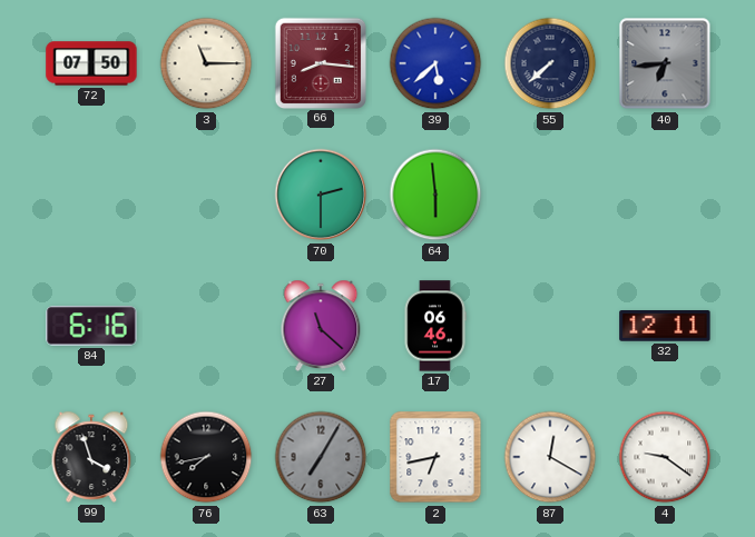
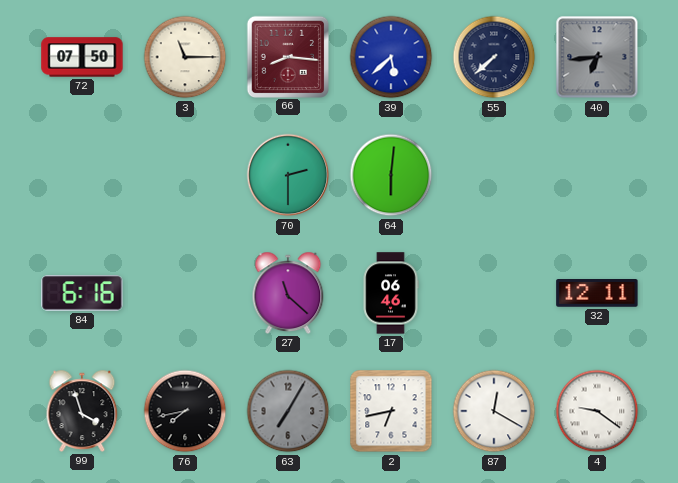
64: 5:59 -> 6:01 (391, 175)
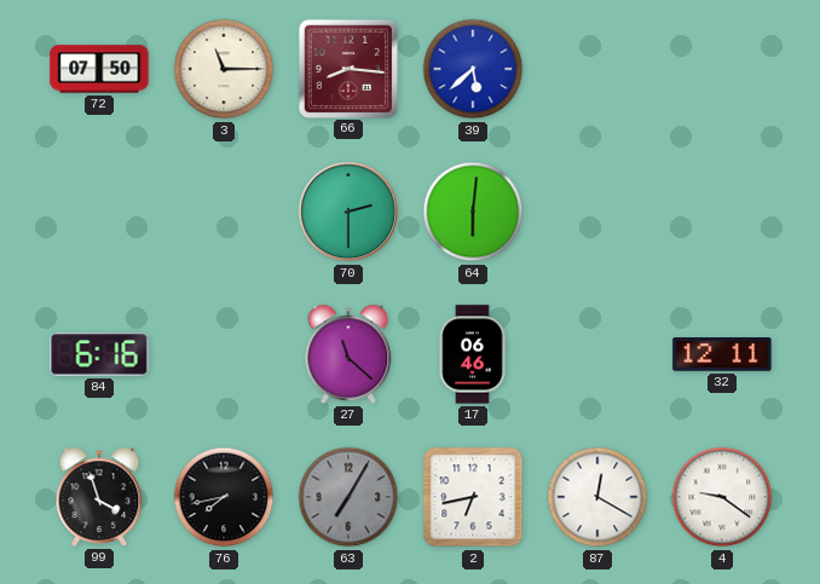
55: 7:38 -> none (494, 57)
40: 6:44 -> none (597, 57)
